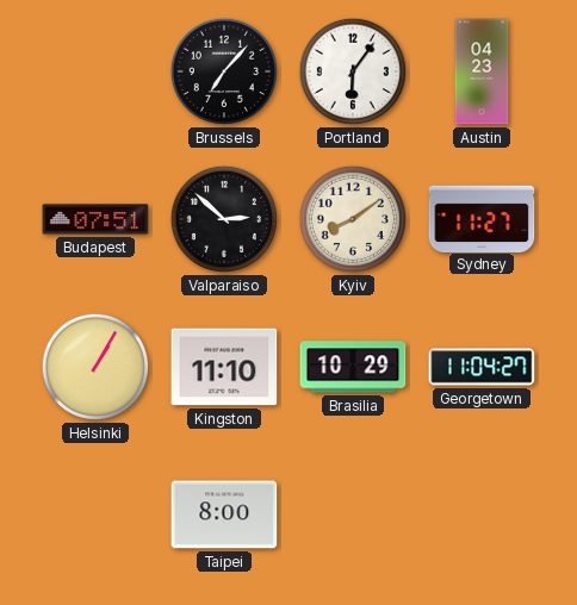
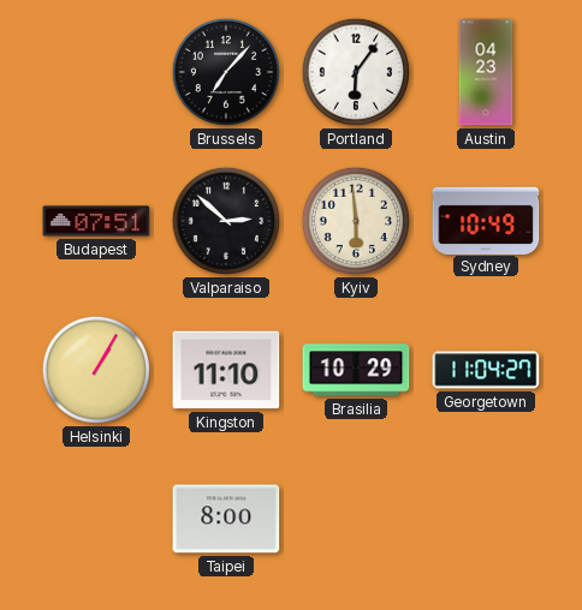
Kyiv: 8:09 -> 5:59 (356, 221)
Sydney: 11:27 -> 10:49 (486, 220)
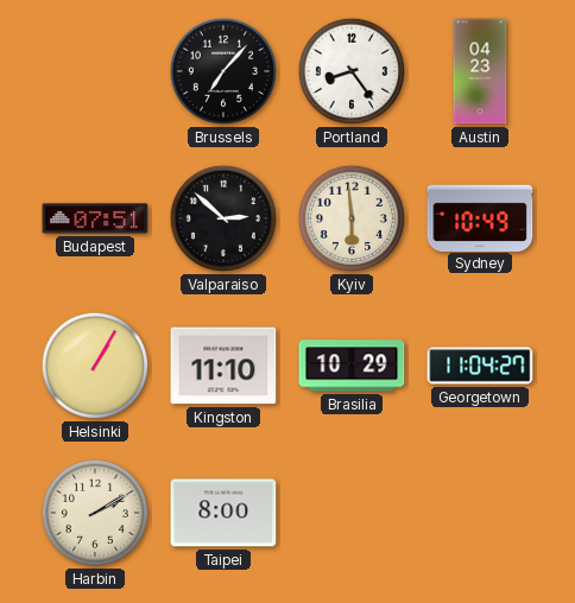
Portland: 6:06 -> 8:24 (352, 71)
Harbin: none -> 2:10 (95, 513)
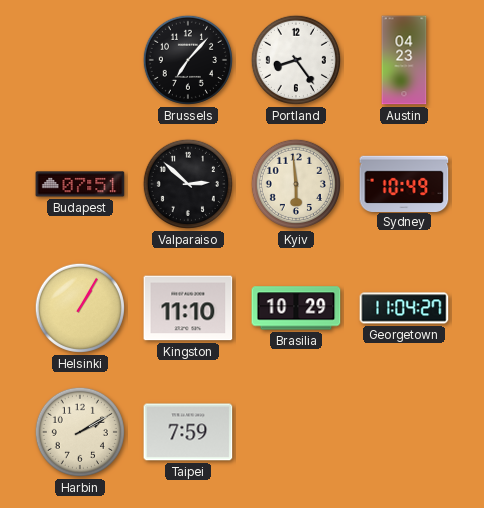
Taipei: 8:00 -> 7:59 (188, 432)
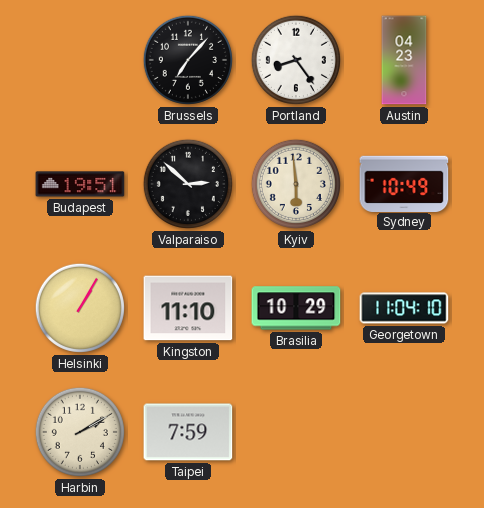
Budapest: 07:51 -> 19:51 (80, 184)
Georgetown: 11:04:27 -> 11:04:10 (404, 308)
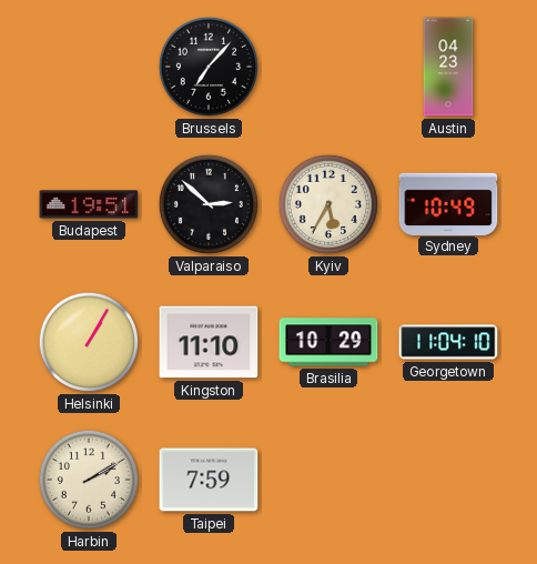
Portland: 8:24 -> none (296, 60)
Kyiv: 5:59 -> 5:35 (328, 204)
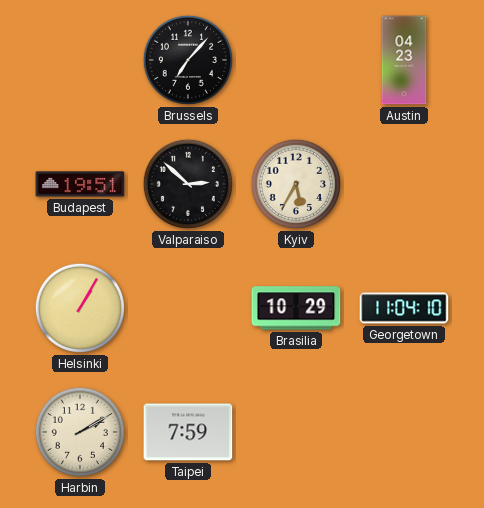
Sydney: 10:49 -> none (448, 203)
Kingston: 11:10 -> none (209, 342)
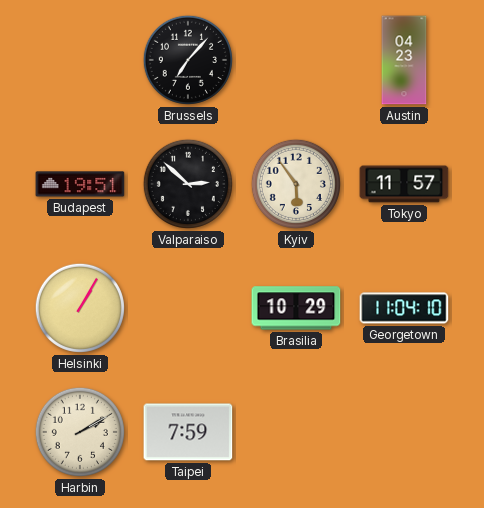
Kyiv: 5:35 -> 5:54 (296, 184)
Tokyo: none -> 11:57 (404, 184)
